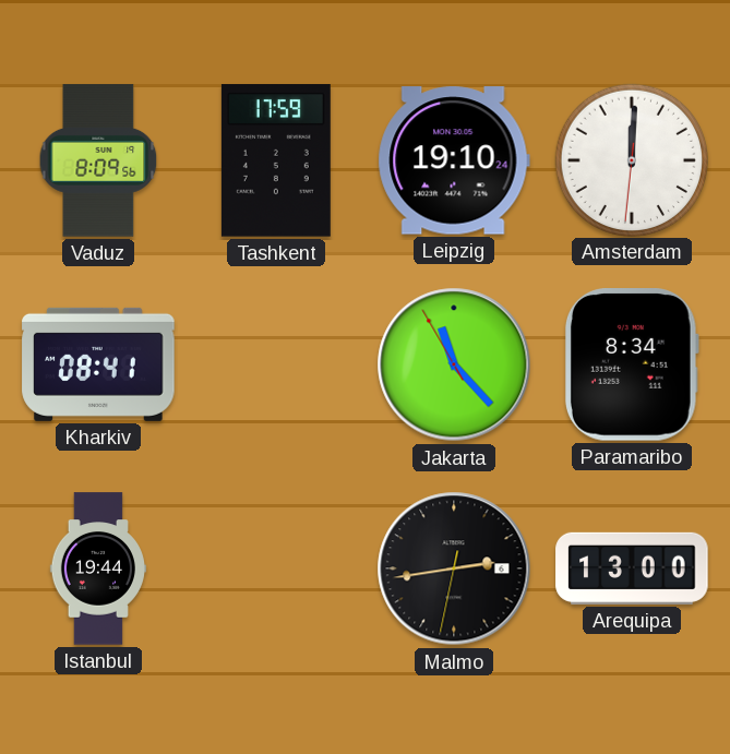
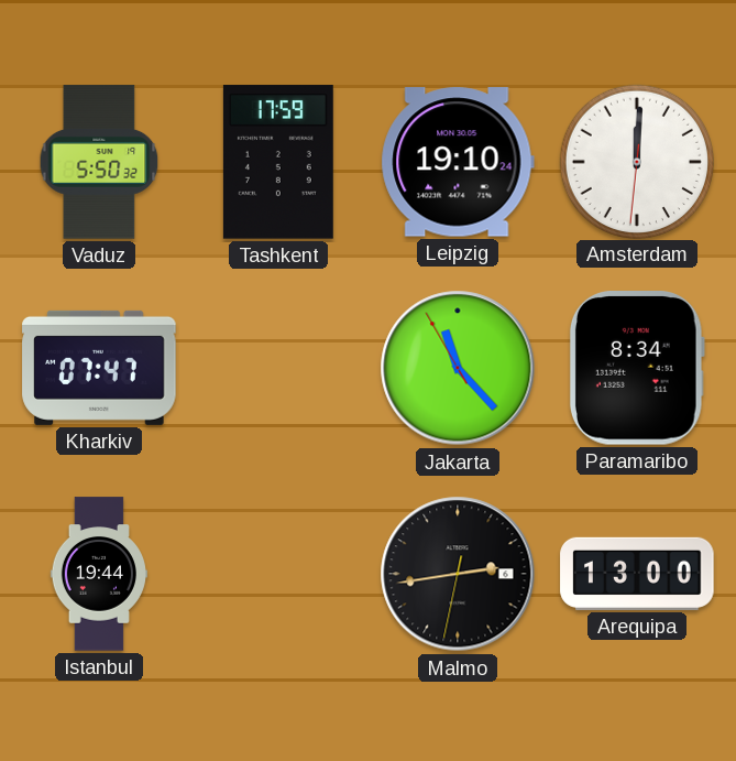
Vaduz: 8:09 -> 5:50 (99, 162)
Kharkiv: 08:41 -> 07:47 (99, 368)
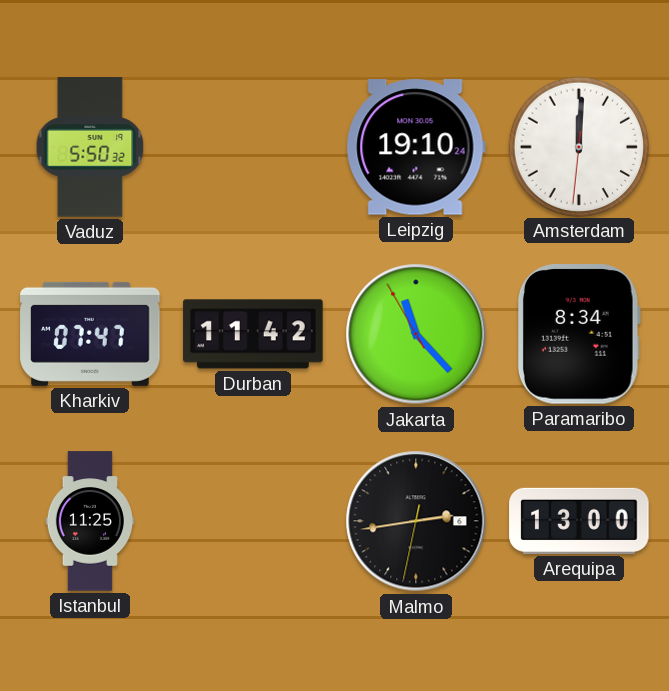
Tashkent: 17:59 -> none (278, 162)
Durban: none -> 11:42 (253, 334)
Istanbul: 19:44 -> 11:25 (89, 521)
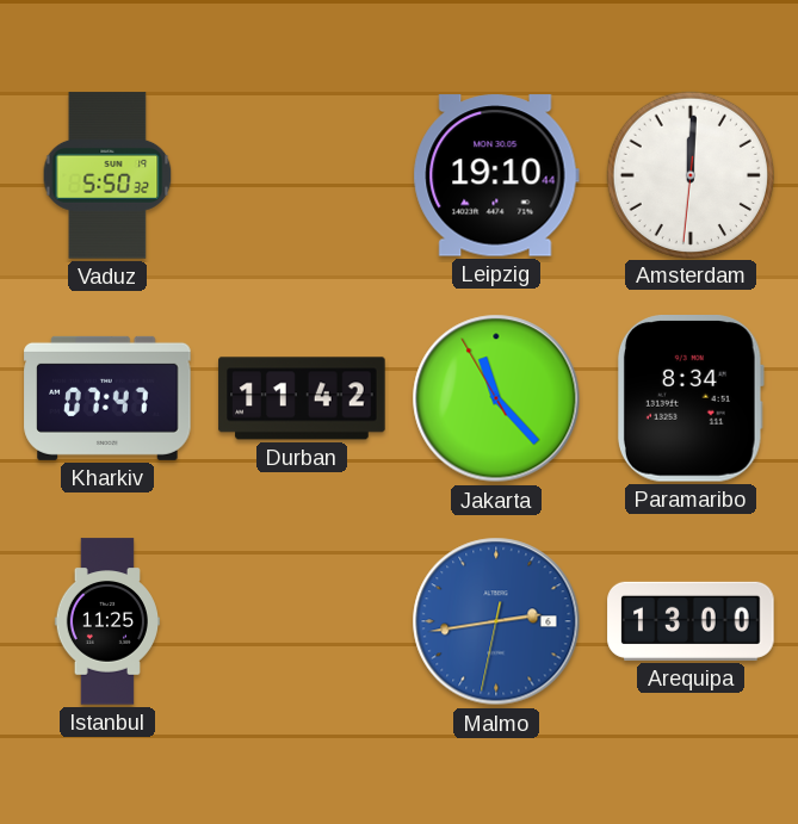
Leipzig: 19:10:24 -> 19:10:44 (496, 175)
Malmo dial: black -> blue (496, 621)
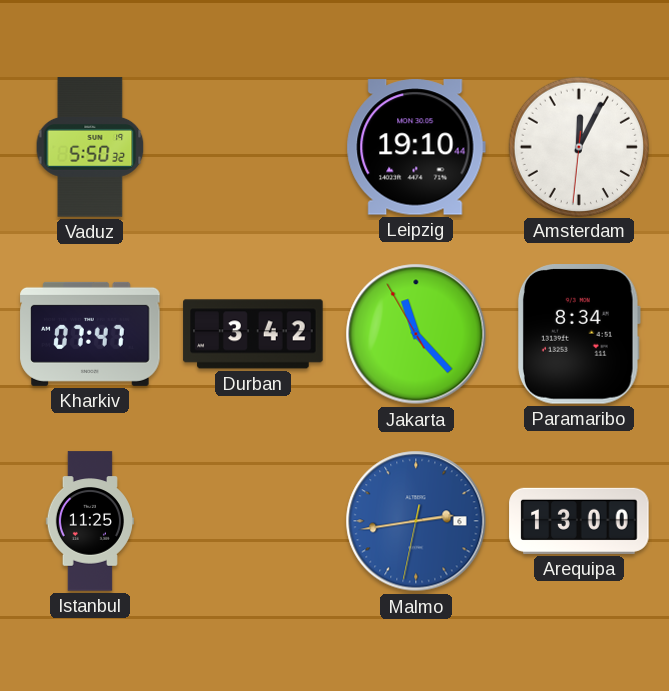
Amsterdam: 12:00 -> 12:04 (578, 146)
Durban: 11:42 -> 3:42 (253, 334)
